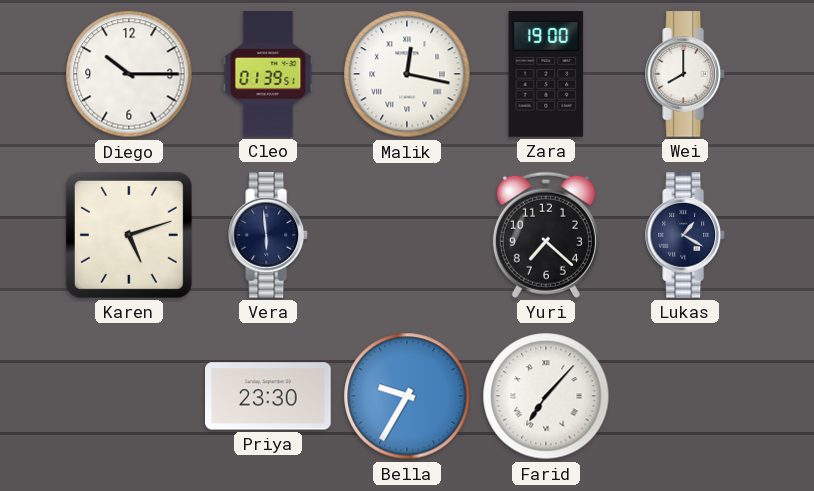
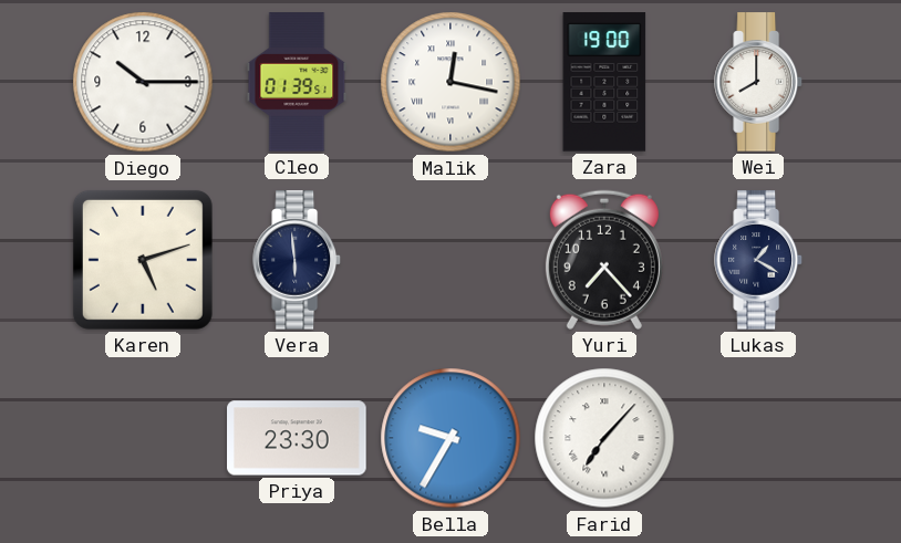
Yuri: 7:22 -> 7:23 (604, 260)
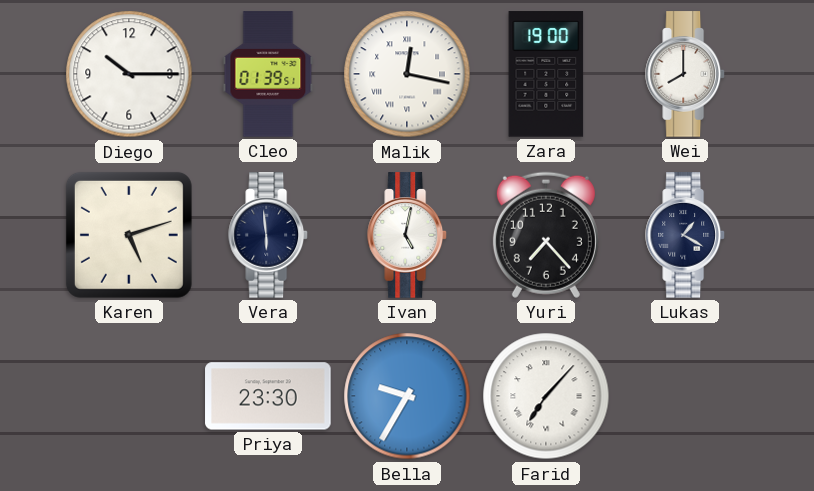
Ivan: none -> 5:02 (408, 235)
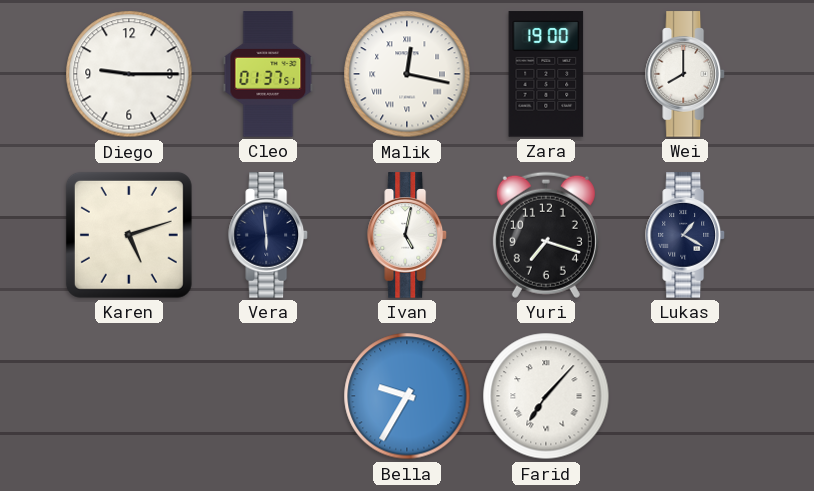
Diego: 10:15 -> 9:15 (129, 74)
Cleo: 01:39 -> 01:37 (268, 74)
Yuri: 7:23 -> 7:18 (546, 235)
Priya: 23:30 -> none (268, 396)
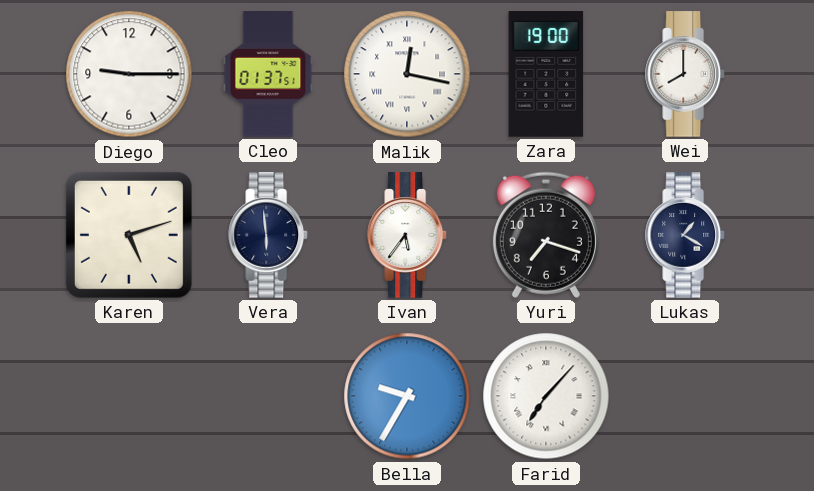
Ivan: 5:02 -> 5:36 (408, 235)
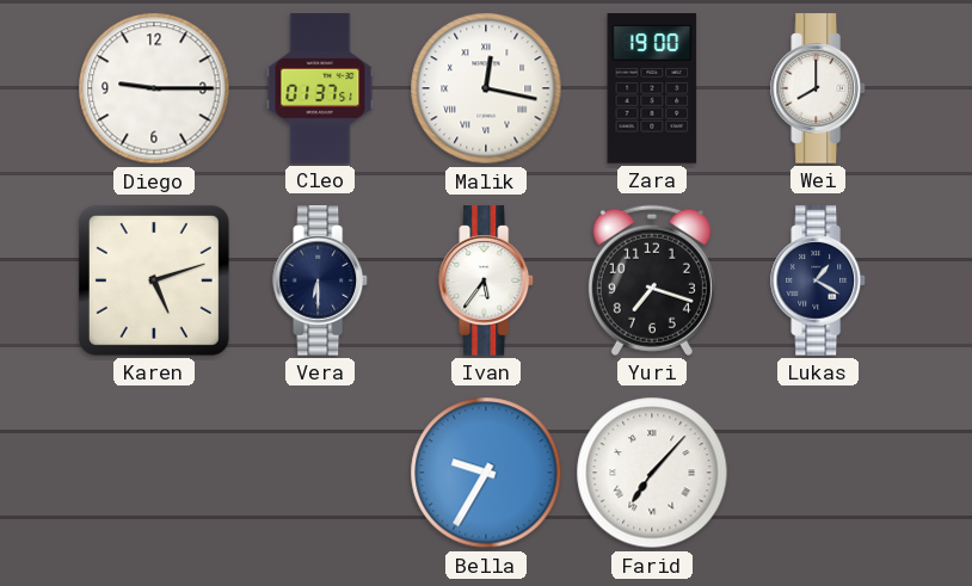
Vera: 5:59 -> 6:30 (321, 280)
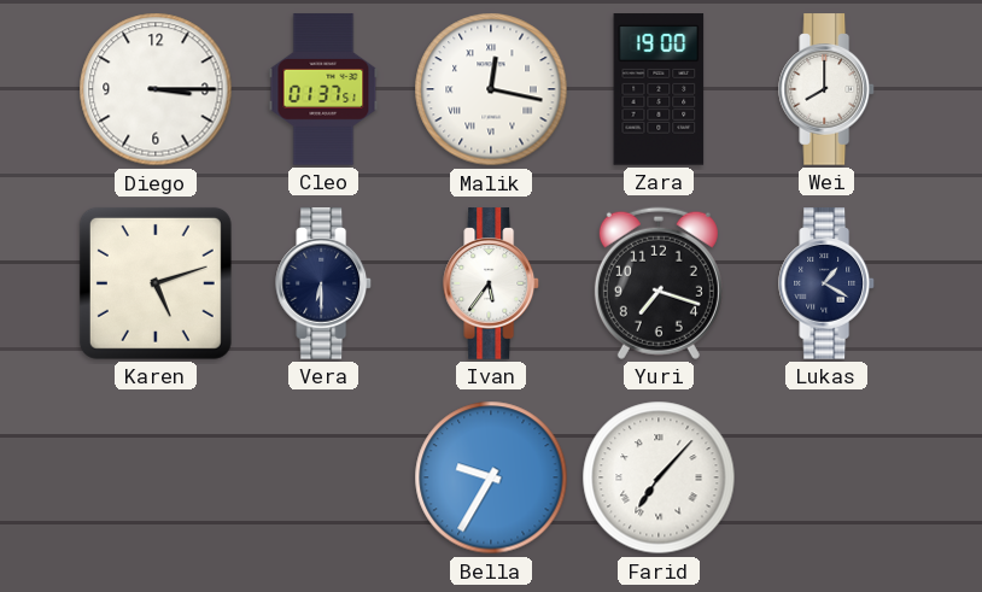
Diego: 9:15 -> 3:15 (156, 89)
